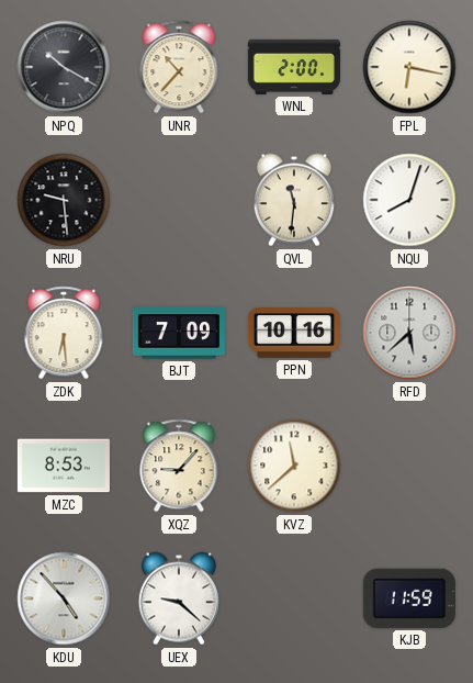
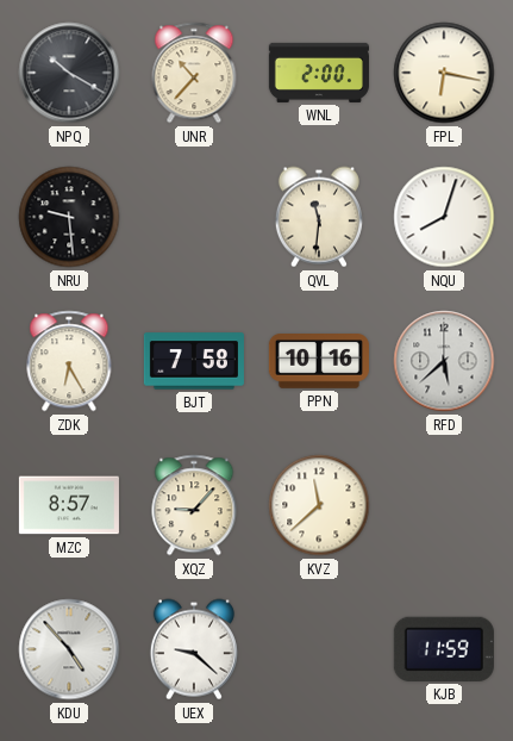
ZDK: 6:29 -> 6:25 (69, 361)
BJT: 7:09 -> 7:58 (194, 361)
MZC: 8:53 -> 8:57 (69, 505)
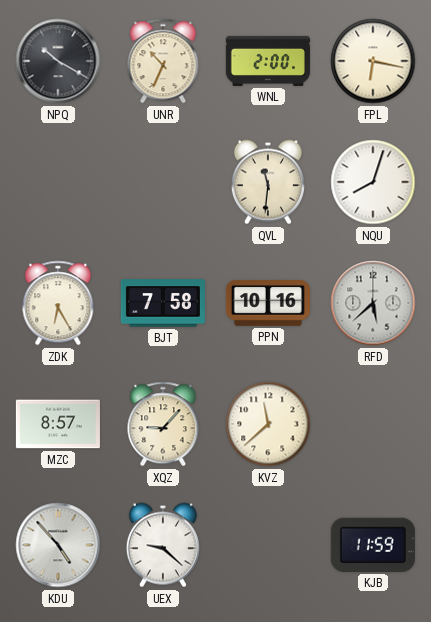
UNR: 10:37 -> 10:34 (163, 61)
NRU: 9:29 -> none (69, 217)
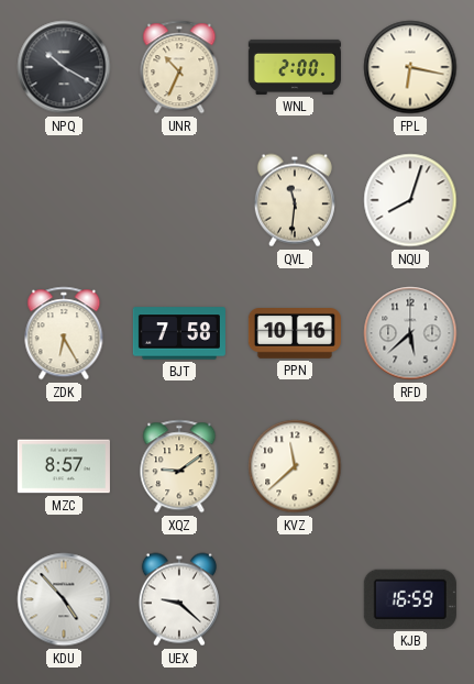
XQZ: 9:07 -> 9:09 (179, 466)
KJB: 11:59 -> 16:59 (410, 599)
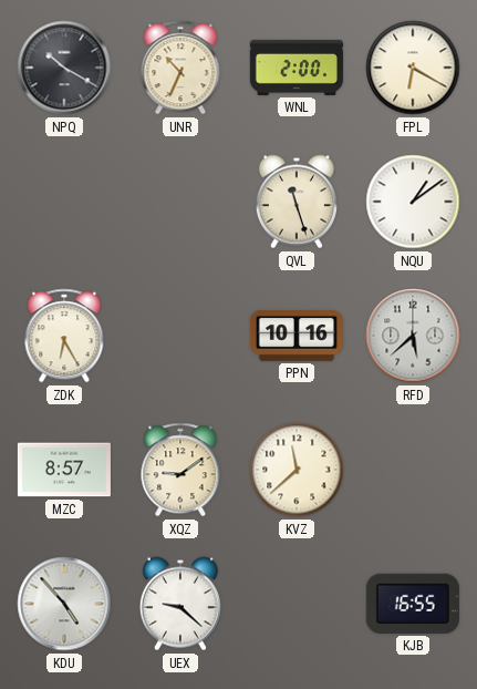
FPL: 6:17 -> 6:20 (413, 68)
QVL: 11:31 -> 11:27 (297, 202)
NQU: 8:03 -> 1:09 (413, 202)
BJT: 7:58 -> none (179, 333)
KJB: 16:59 -> 16:55 (413, 604)
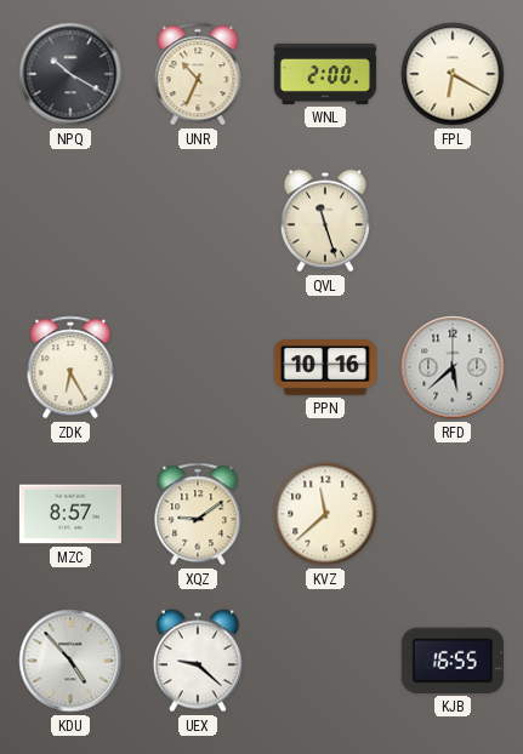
NQU: 1:09 -> none (413, 202)
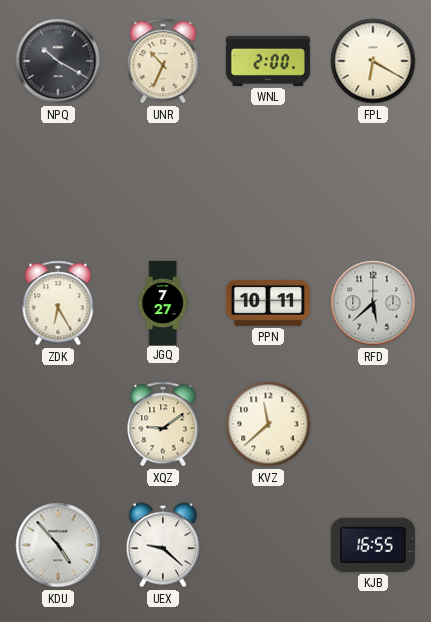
QVL: 11:27 -> none (325, 221)
JGQ: none -> 7:27 (163, 302)
PPN: 10:16 -> 10:11 (268, 304)
MZC: 8:57 -> none (70, 514)
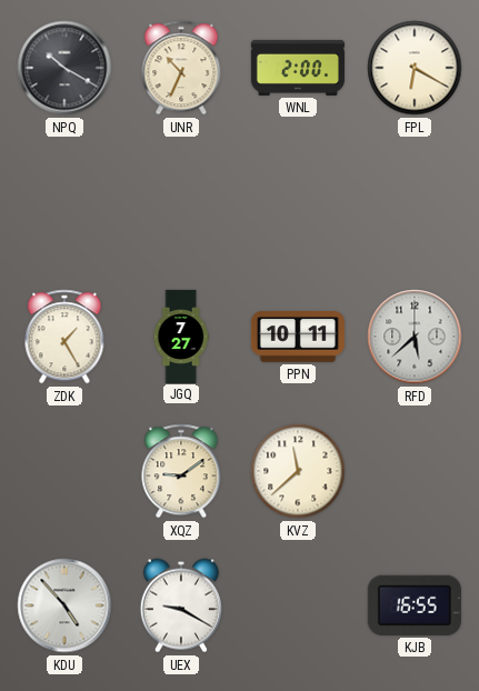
ZDK: 6:25 -> 1:25 (64, 337)
UEX: 9:22 -> 9:20 (181, 605)
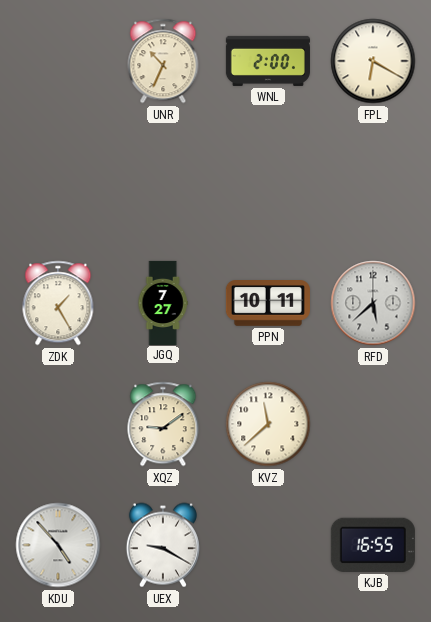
NPQ: 10:20 -> none (64, 68)
